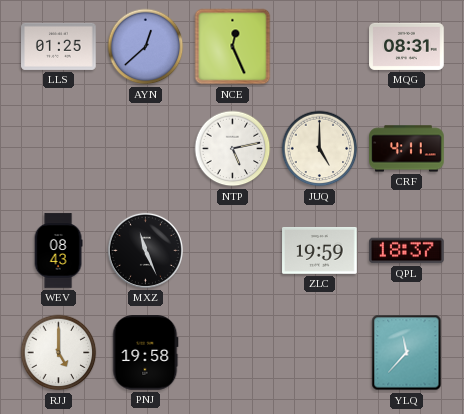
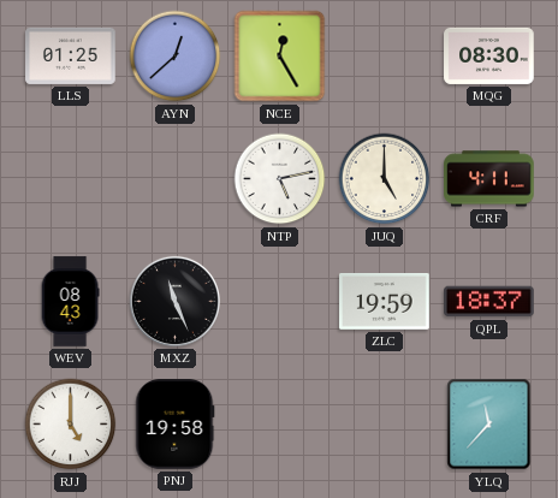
NCE: 12:26 -> 12:25 (280, 57)
MQG: 08:31 -> 08:30 (489, 55)
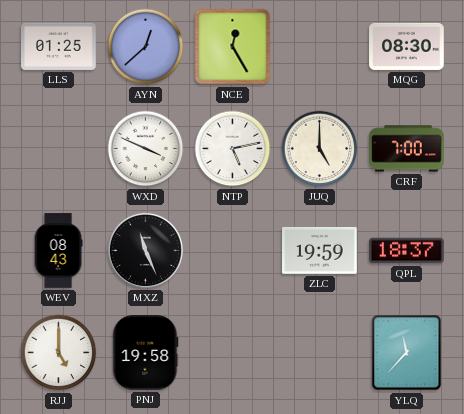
WXD: none -> 3:49 (146, 149)
CRF: 4:11 -> 7:00 (407, 149)
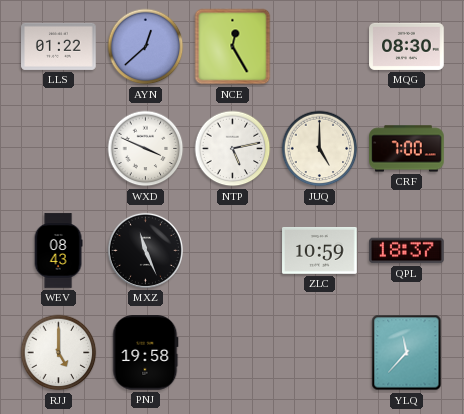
LLS: 01:25 -> 01:22 (59, 46)
ZLC: 19:59 -> 10:59 (320, 251)
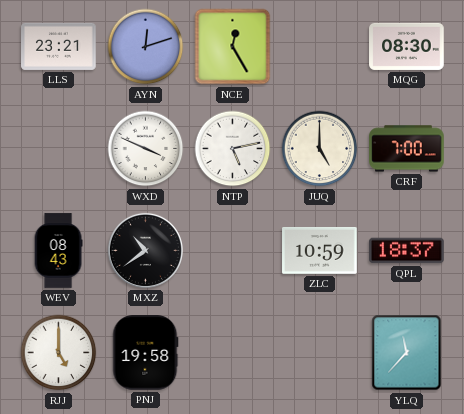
LLS: 01:22 -> 23:21 (59, 46)
AYN: 12:38 -> 12:12 (146, 47)
MXZ: 11:26 -> 10:39 (145, 250)
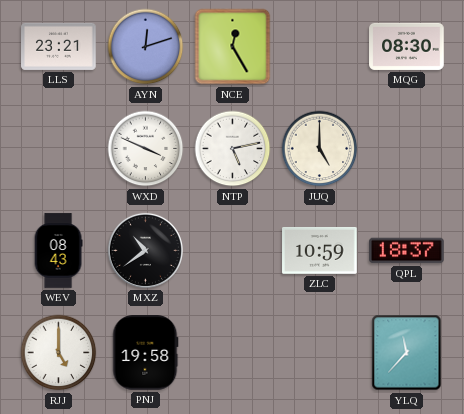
CRF: 7:00 -> none (407, 149)
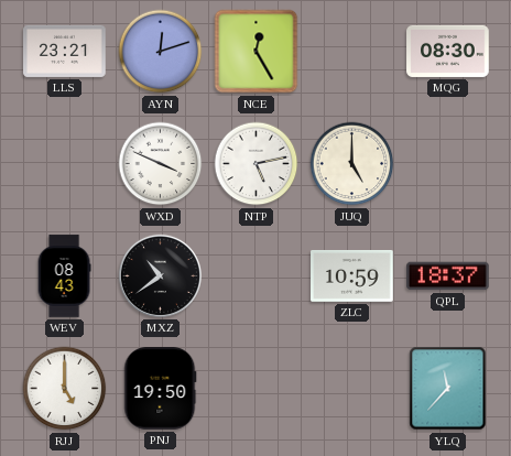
PNJ: 19:58 -> 19:50 (161, 389)
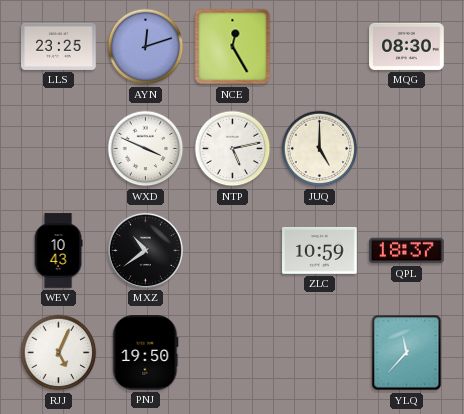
LLS: 23:21 -> 23:25 (59, 46)
WEV: 08:43 -> 10:43 (58, 251)
RJJ: 5:00 -> 5:04 (59, 353)
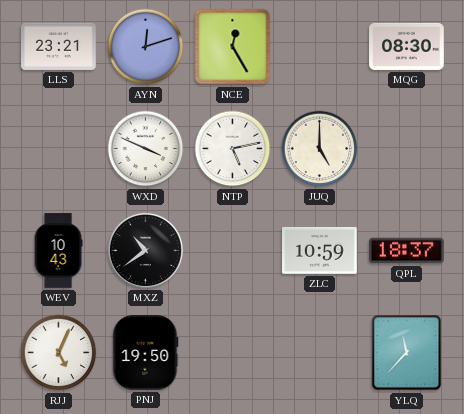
LLS: 23:25 -> 23:21 (59, 46)
